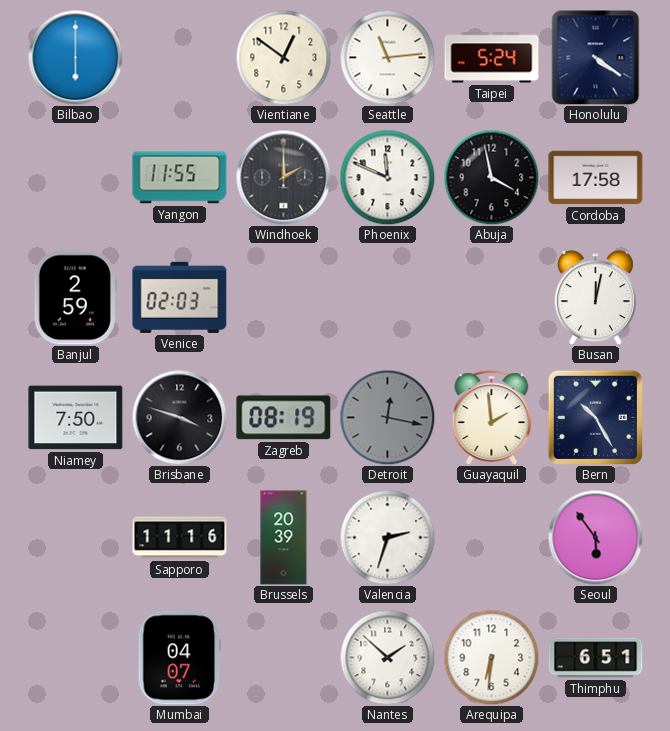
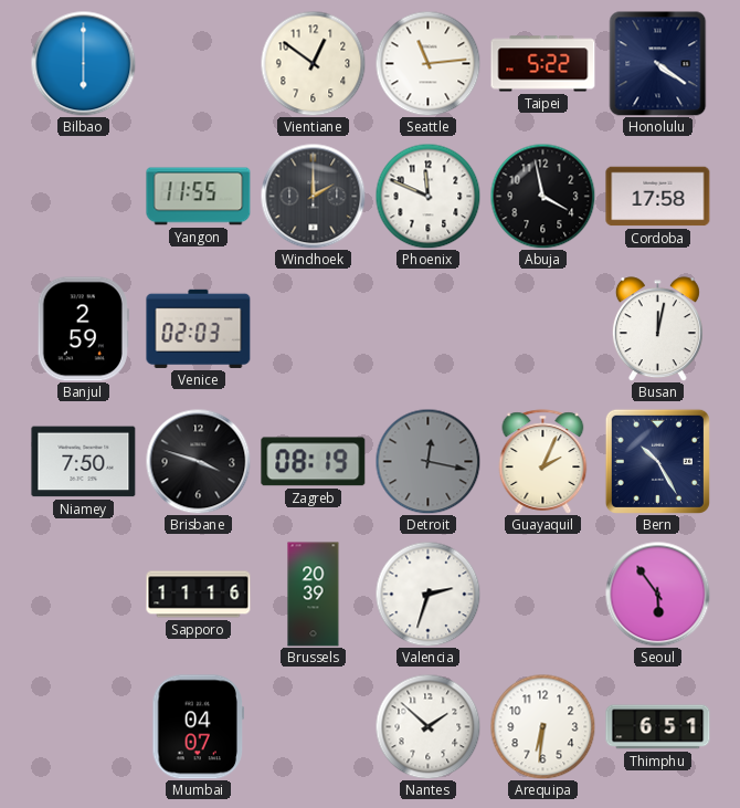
Taipei: 5:24 -> 5:22 (543, 64)
Guayaquil: 1:59 -> 2:04 (543, 462)
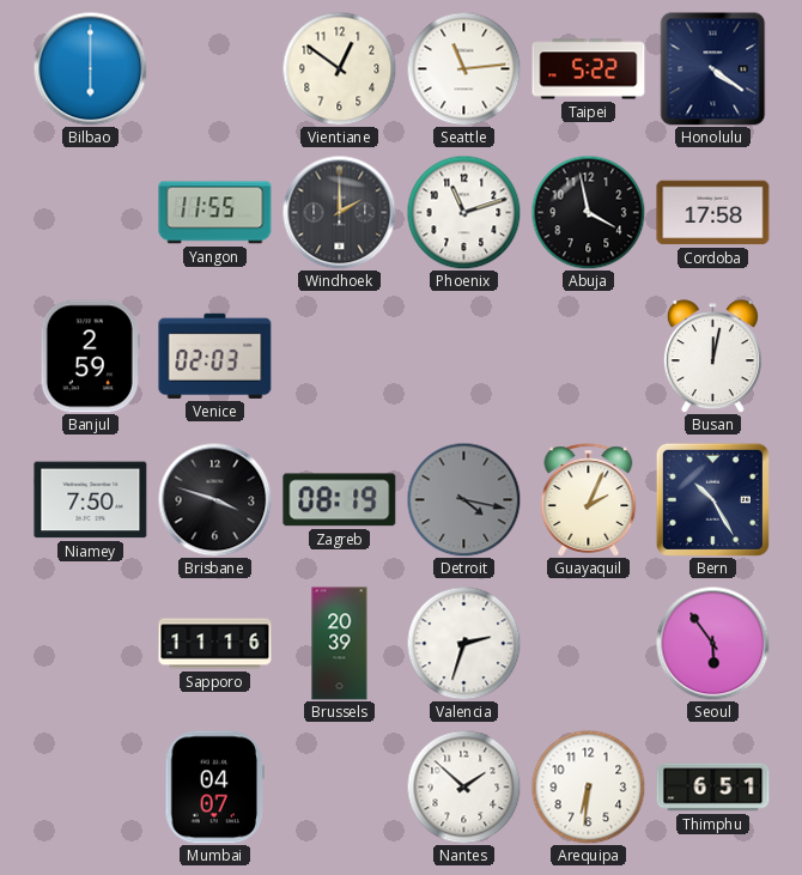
Phoenix: 11:49 -> 11:12 (463, 212)
Detroit: 12:17 -> 4:17 (463, 499)
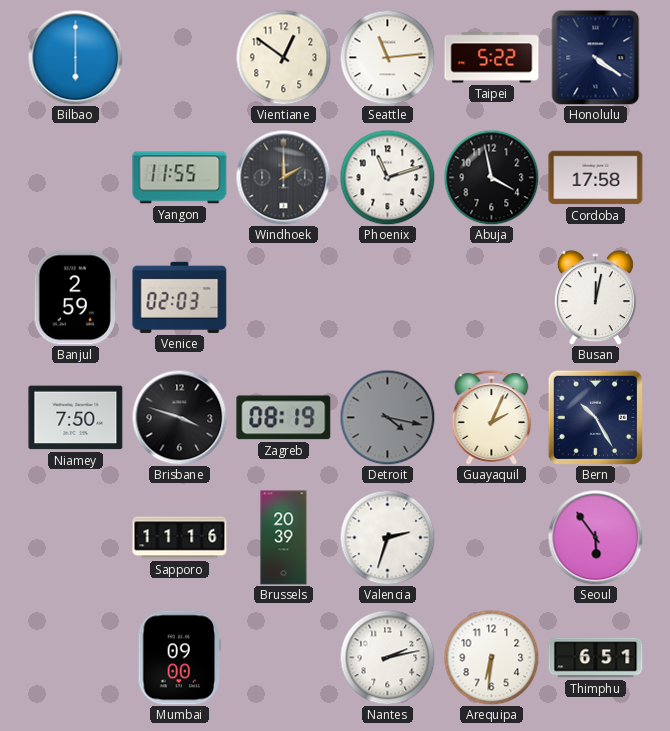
Mumbai: 04:07 -> 09:00 (180, 658)
Nantes: 1:52 -> 2:13 (387, 657)
